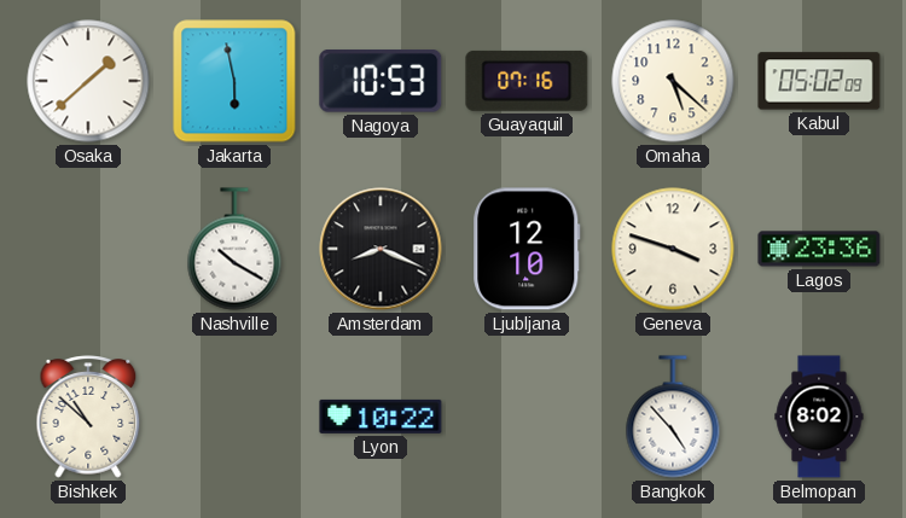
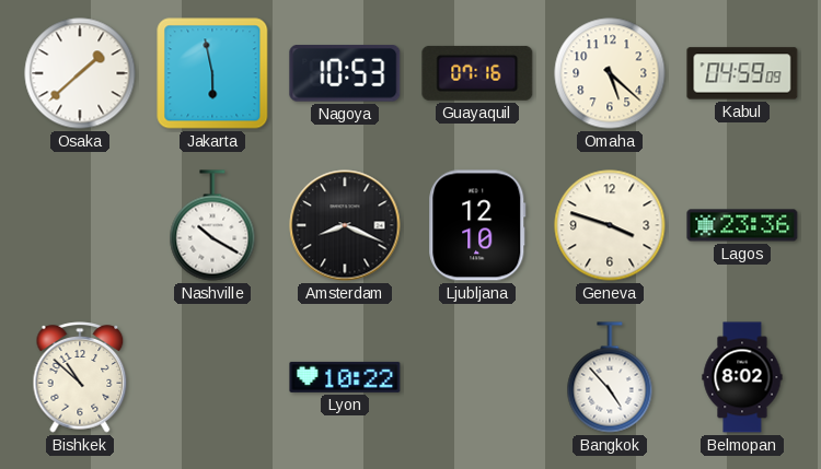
Kabul: 05:02 -> 04:59 (742, 73)
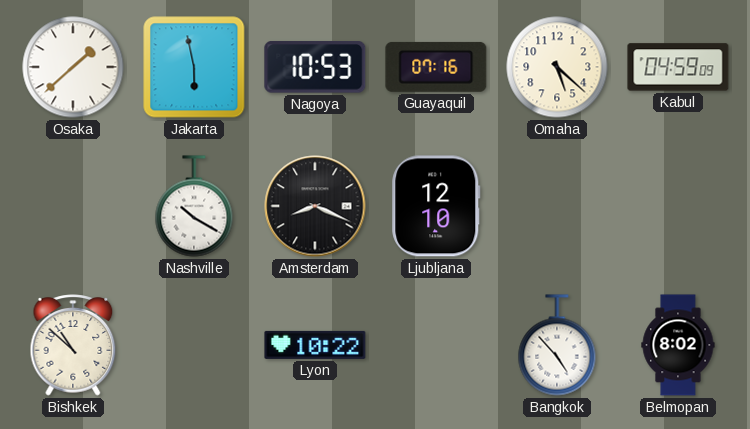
Geneva: 3:48 -> none (610, 225)
Lagos: 23:36 -> none (742, 225)
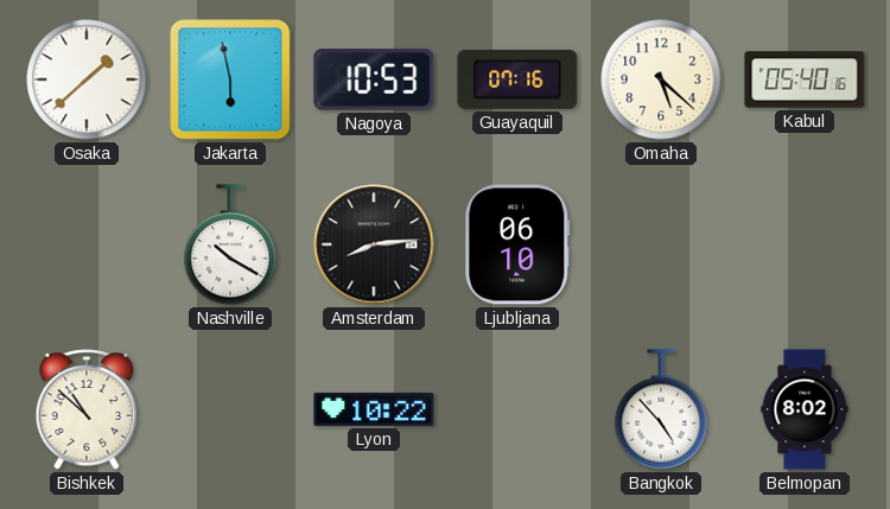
Kabul: 04:59 -> 05:40 (805, 79)
Amsterdam: 8:19 -> 8:14 (374, 244)
Ljubljana: 12:10 -> 06:10 (517, 244)
